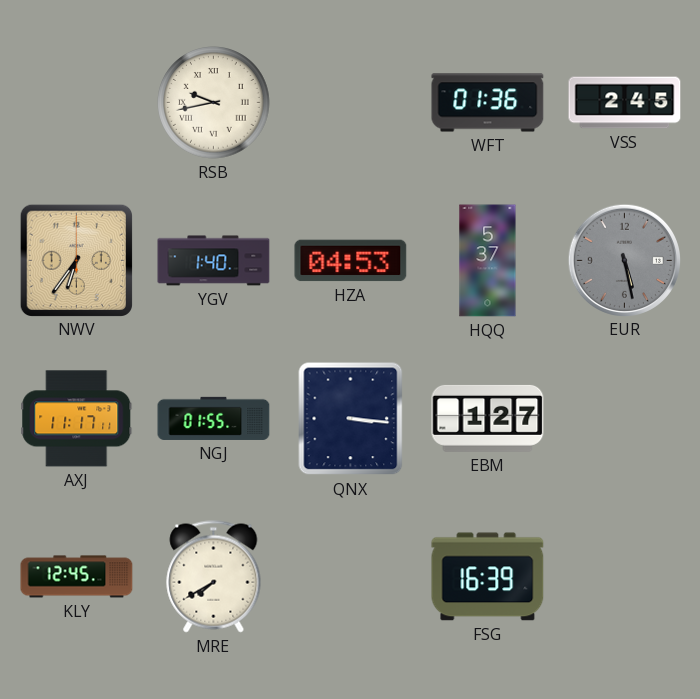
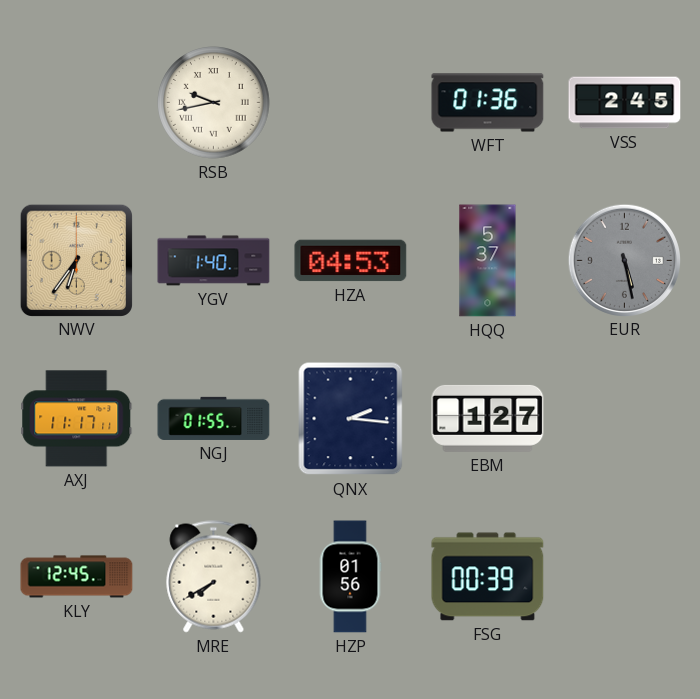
QNX: 3:16 -> 2:16 (351, 419)
HZP: none -> 01:56 (350, 577)
FSG: 16:39 -> 00:39 (488, 577)
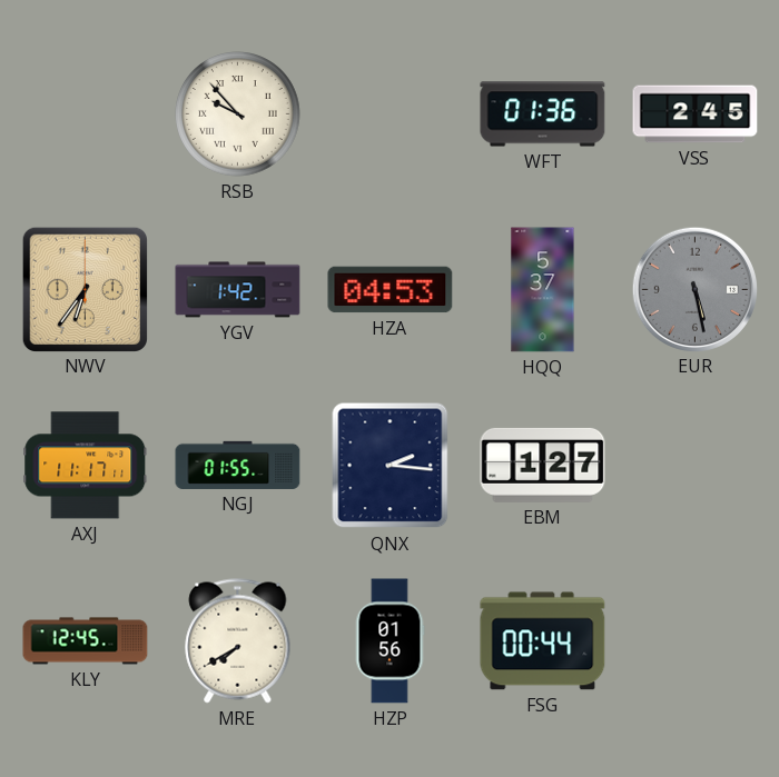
RSB: 9:43 -> 9:53 (238, 114)
YGV: 1:40 -> 1:42 (238, 290)
FSG: 00:39 -> 00:44 (543, 641)
